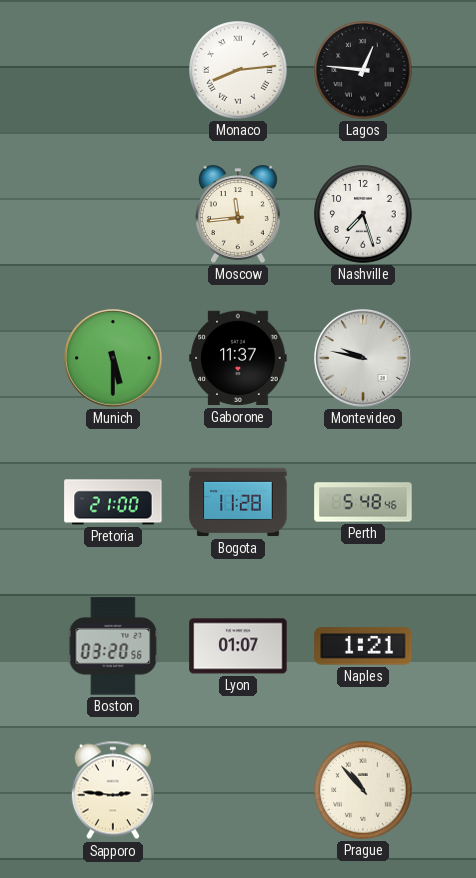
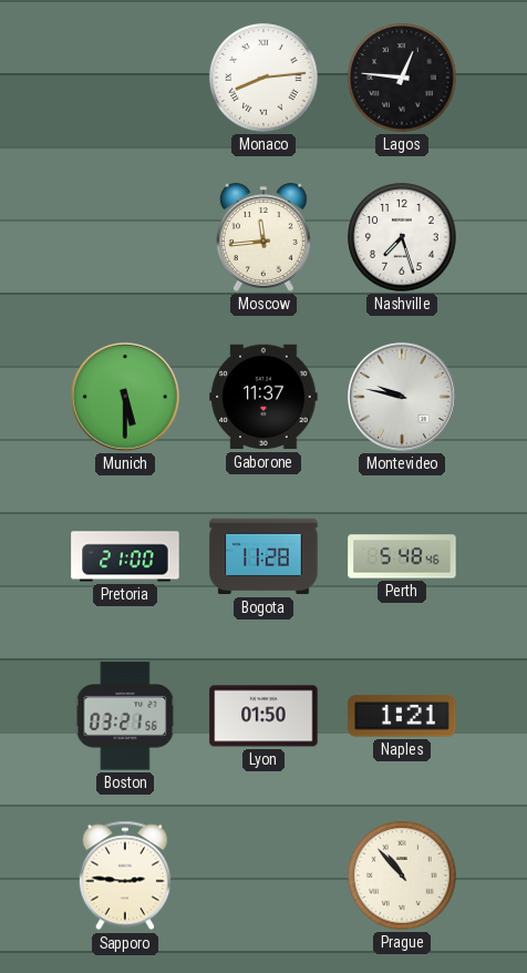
Boston: 03:20 -> 03:21 (125, 716)
Lyon: 01:07 -> 01:50 (263, 716)
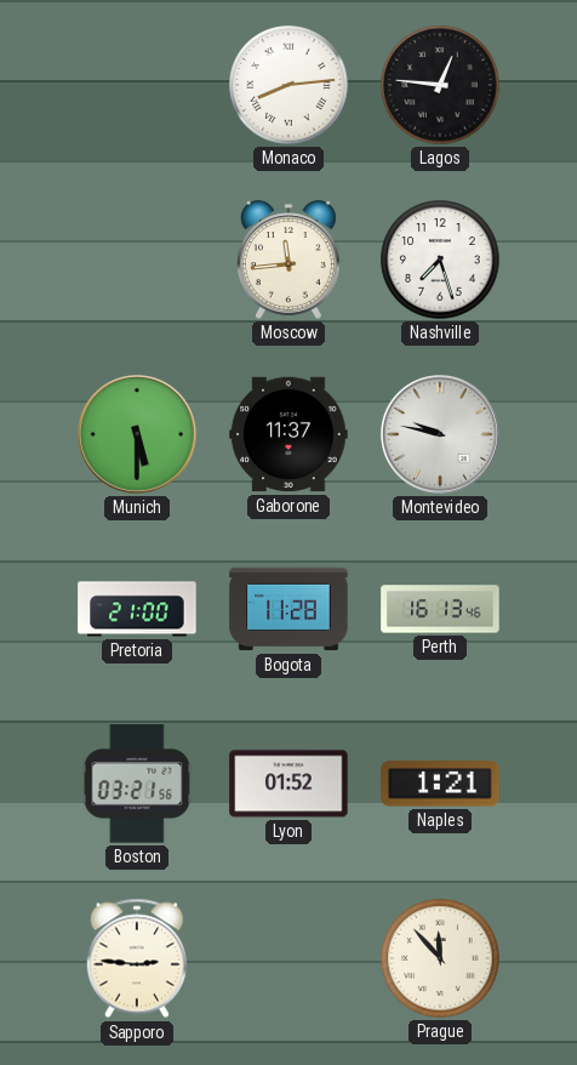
Perth: 5:48 -> 16:13 (440, 609)
Lyon: 01:50 -> 01:52 (288, 784)
Prague: 10:53 -> 11:53 (440, 958)
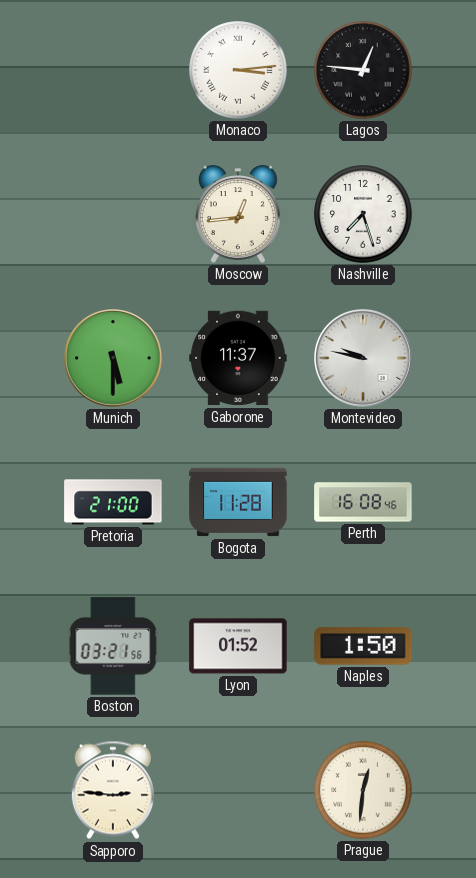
Monaco: 8:14 -> 3:14 (238, 70)
Moscow: 11:44 -> 12:44 (238, 214)
Perth: 16:13 -> 16:08 (363, 502)
Naples: 1:21 -> 1:50 (363, 646)
Prague: 11:53 -> 12:31 (363, 790)
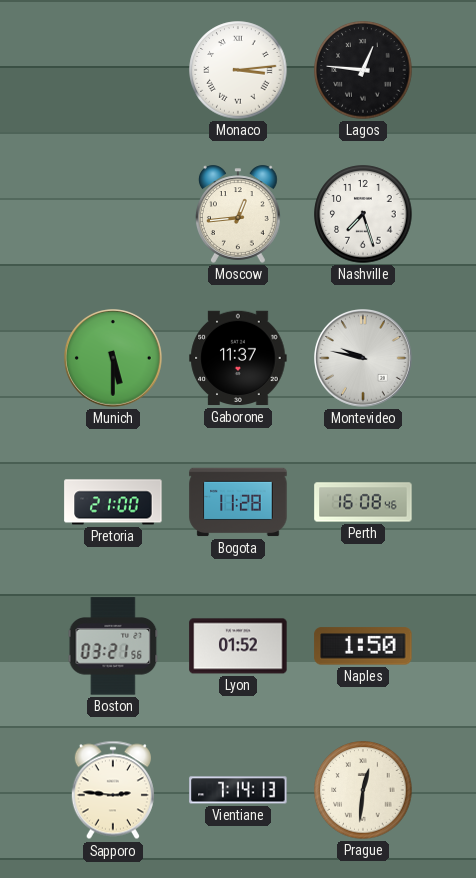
Vientiane: none -> 7:14 (238, 790)
